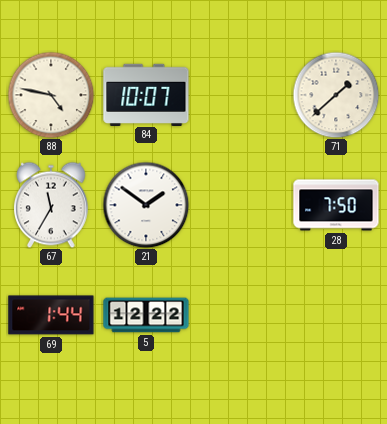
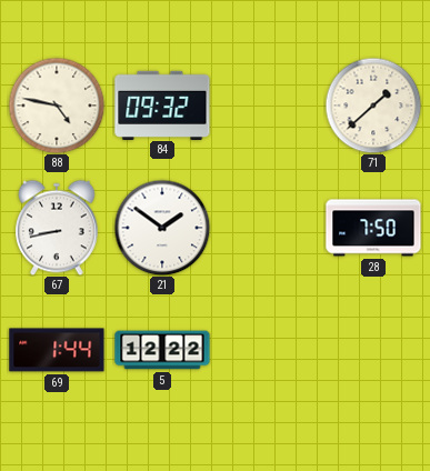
84: 10:07 -> 09:32 (162, 104)
67: 11:35 -> 8:43 (58, 228)
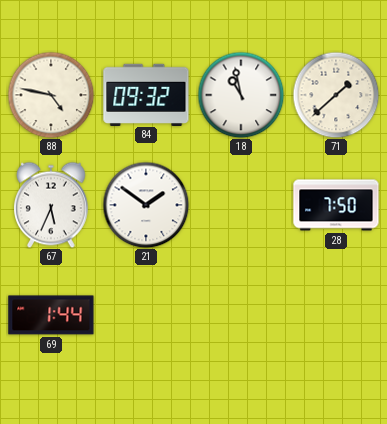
18: none -> 10:58 (241, 95)
67: 8:43 -> 5:34 (52, 205)
5: 12:22 -> none (162, 350)
